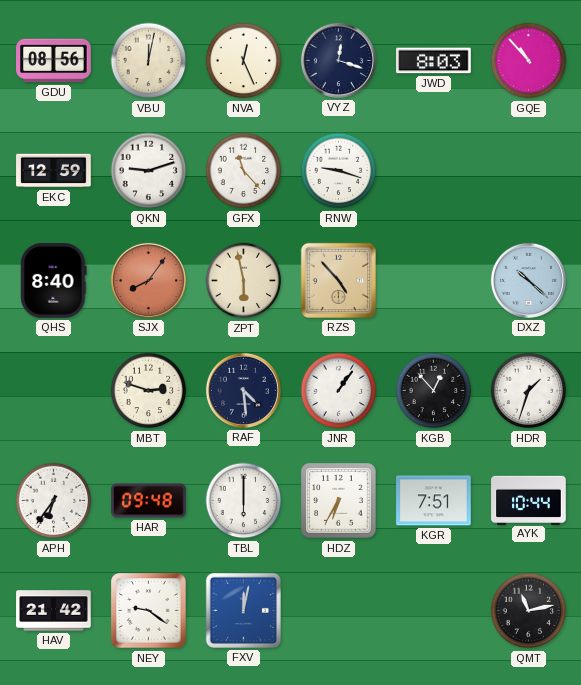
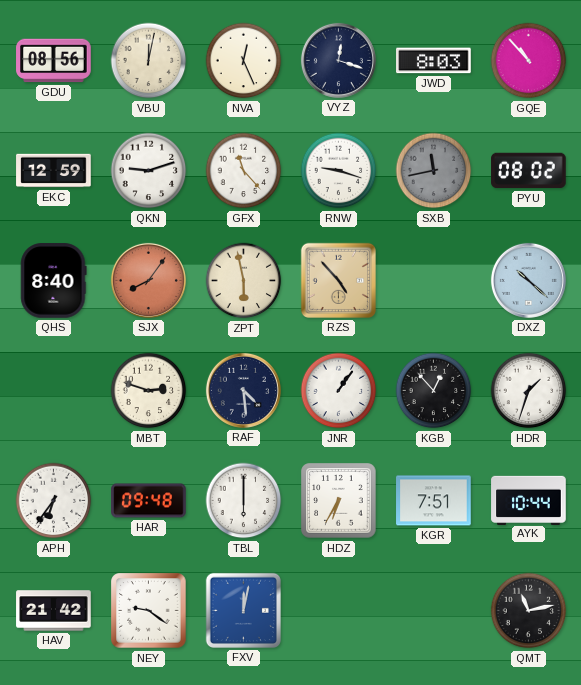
SXB: none -> 11:43 (434, 171)
PYU: none -> 08:02 (529, 171)
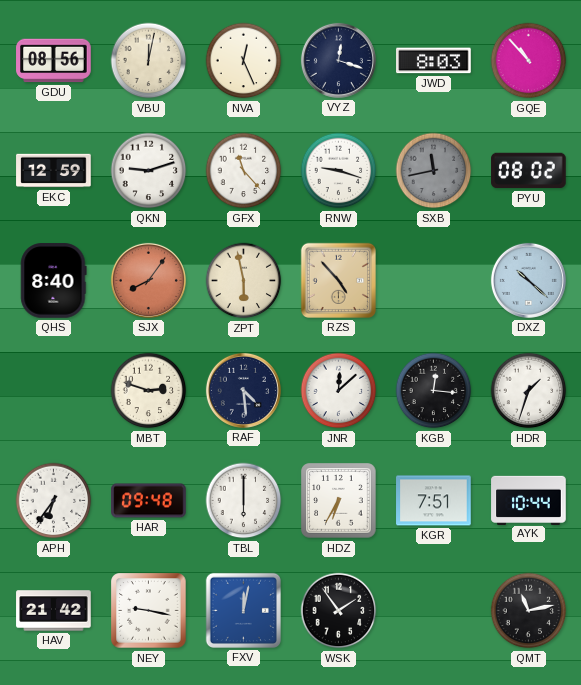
JNR: 1:06 -> 12:08 (339, 391)
KGB: 12:53 -> 12:16 (434, 391)
NEY: 9:21 -> 9:17 (149, 611)
WSK: none -> 1:54 (339, 611)
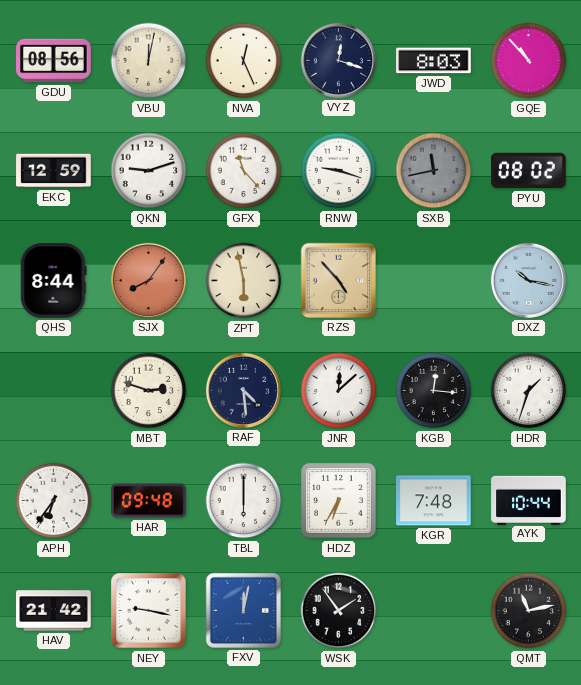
QHS: 8:40 -> 8:44 (54, 281)
DXZ: 10:22 -> 10:17 (528, 280)
KGR: 7:51 -> 7:48 (434, 501)
